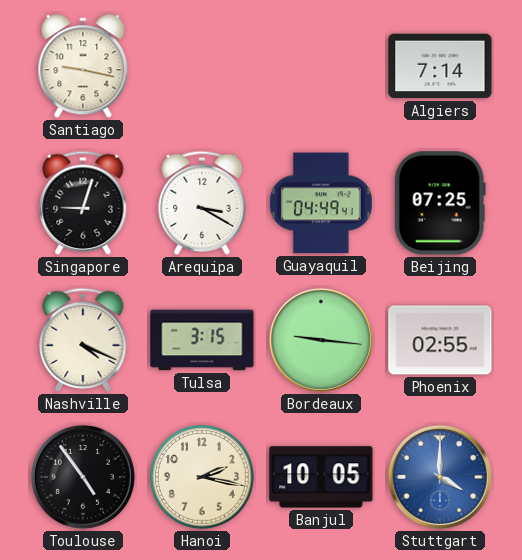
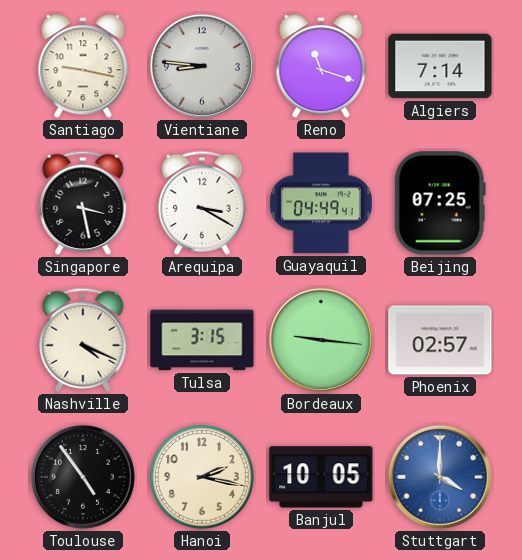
Vientiane: none -> 8:46 (202, 66)
Reno: none -> 11:18 (321, 67)
Singapore: 9:03 -> 3:28 (83, 203)
Phoenix: 02:55 -> 02:57 (440, 340)
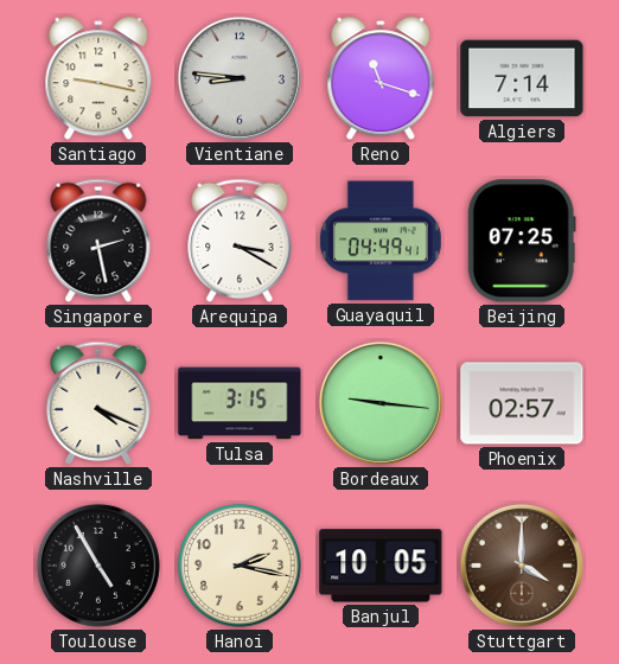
Singapore: 3:28 -> 2:28 (98, 241)
Toulouse: 4:54 -> 4:55 (98, 566)
Stuttgart dial: blue -> brown (522, 566)
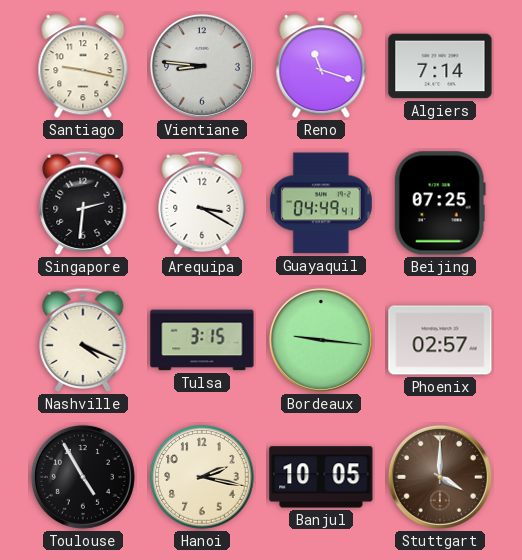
Singapore: 2:28 -> 2:31 (83, 203)
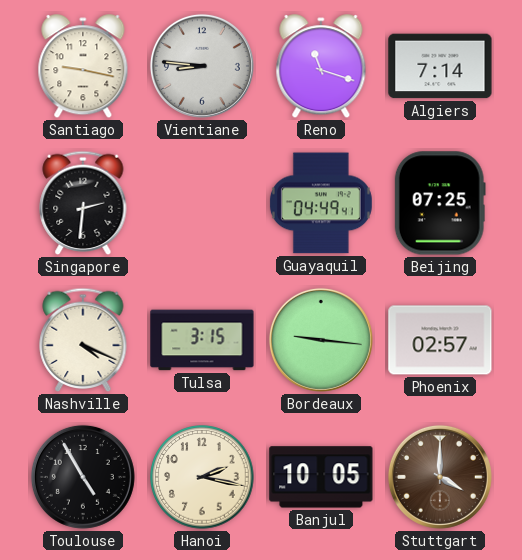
Arequipa: 3:20 -> none (202, 203)
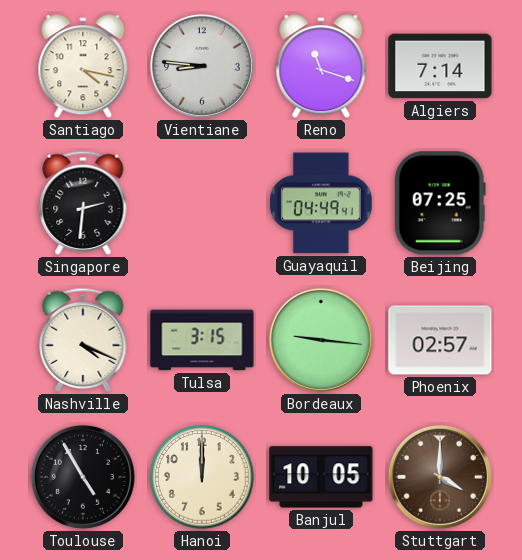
Santiago: 9:17 -> 4:17 (83, 67)
Hanoi: 2:17 -> 12:00 (202, 477)
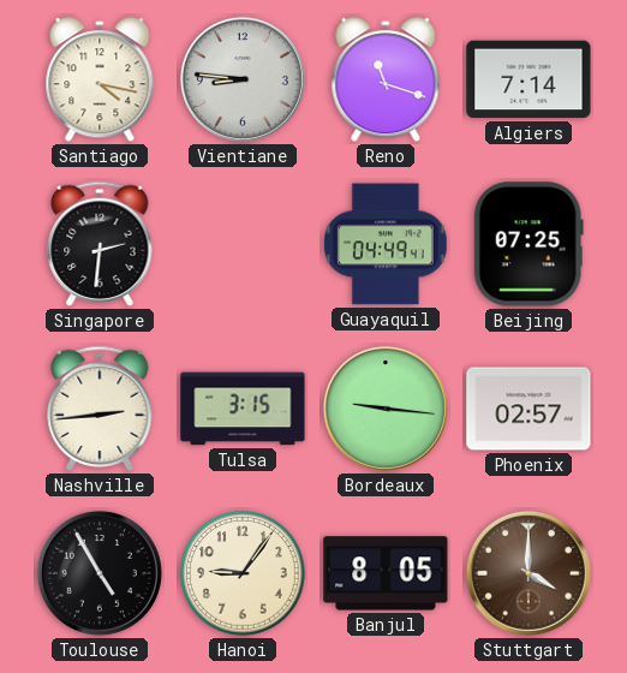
Nashville: 4:19 -> 2:44 (100, 409)
Hanoi: 12:00 -> 9:06 (243, 573)
Banjul: 10:05 -> 8:05 (386, 573)
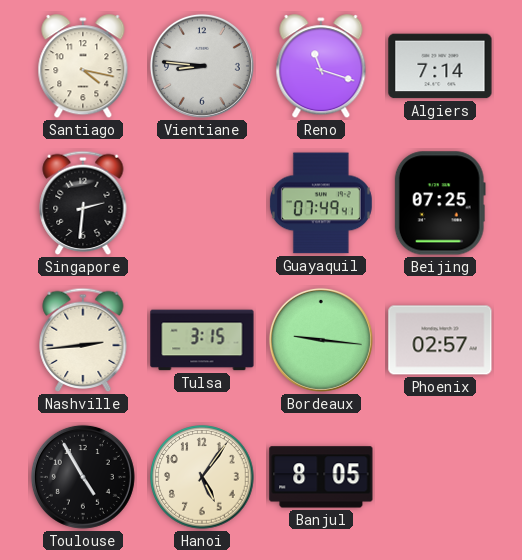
Guayaquil: 04:49 -> 07:49 (321, 203)
Hanoi: 9:06 -> 5:06 (202, 477)
Stuttgart: 4:00 -> none (529, 573)
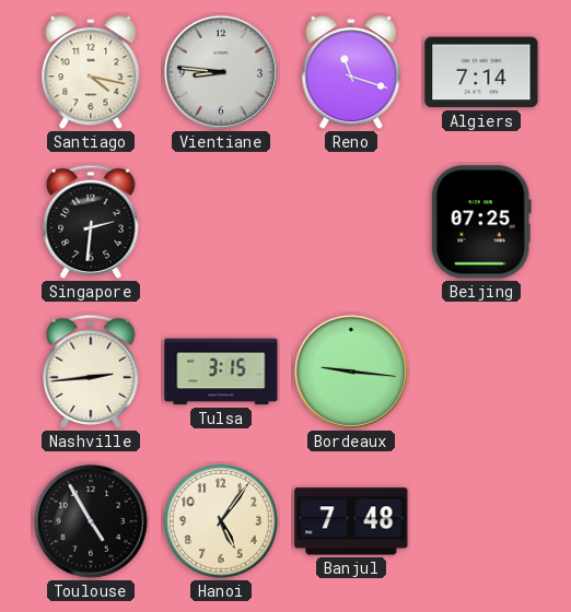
Guayaquil: 07:49 -> none (321, 203)
Phoenix: 02:57 -> none (440, 340)
Banjul: 8:05 -> 7:48 (351, 521)
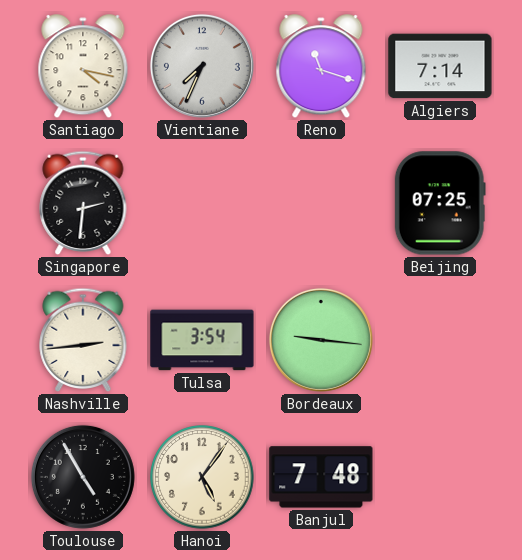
Vientiane: 8:46 -> 7:34 (202, 66)
Tulsa: 3:15 -> 3:54 (202, 340)
